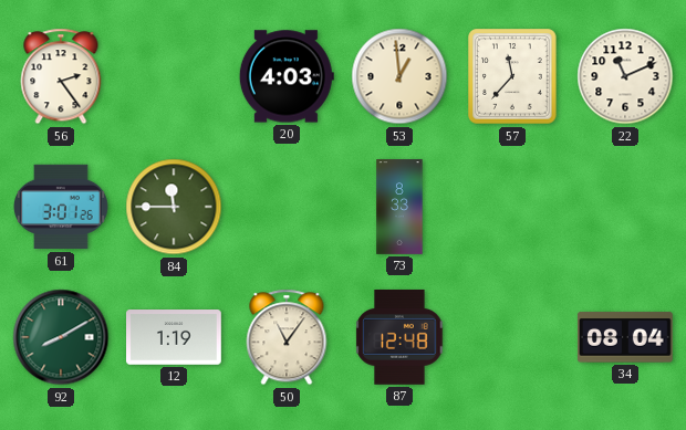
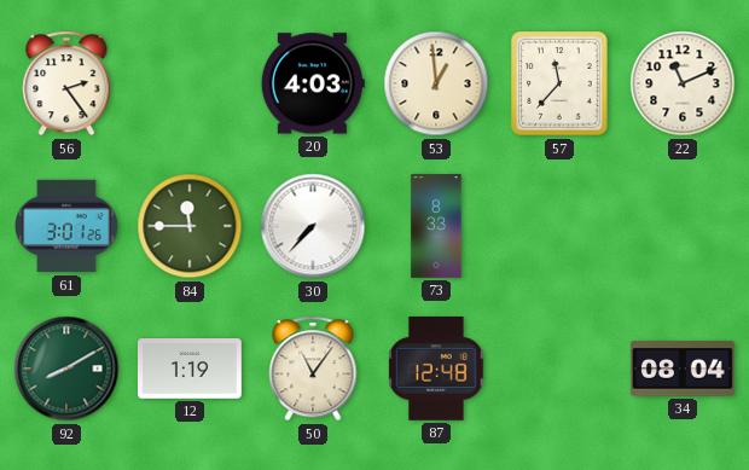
30: none -> 7:37 (313, 226)
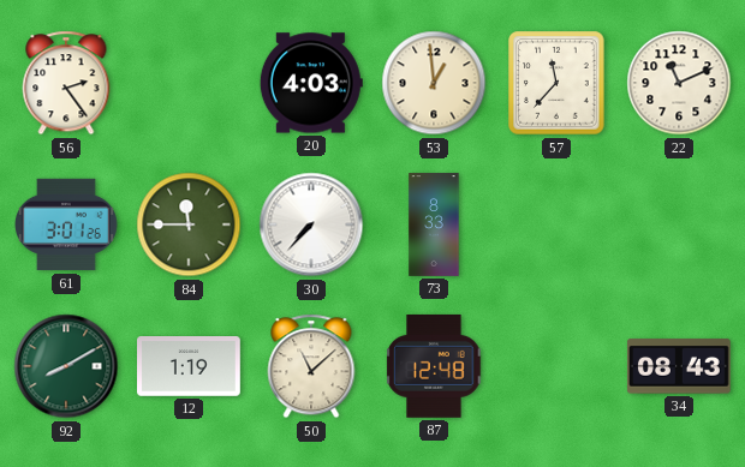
50: 11:06 -> 11:08 (311, 366)
34: 08:04 -> 08:43 (679, 366)
